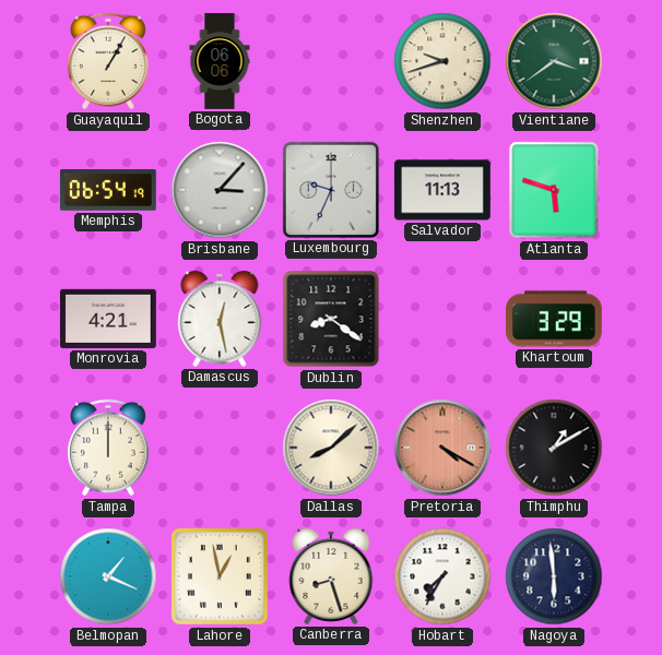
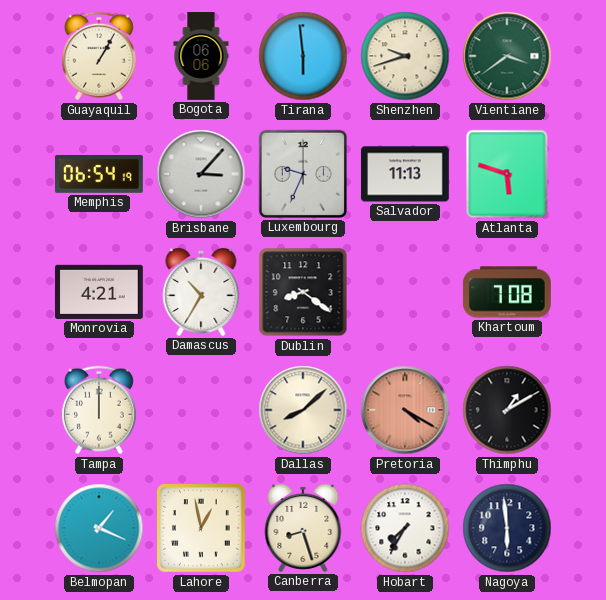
Tirana: none -> 5:59 (303, 56)
Damascus: 12:28 -> 10:35 (201, 292)
Khartoum: 3:29 -> 7:08 (507, 292)
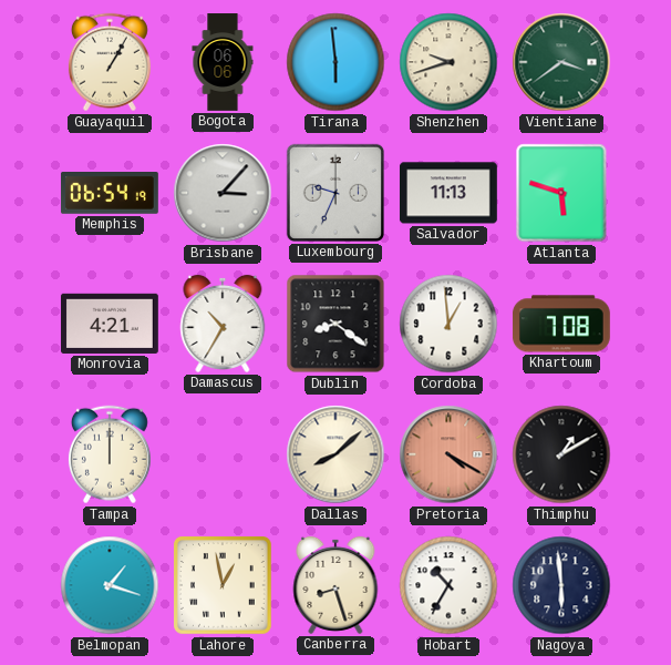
Cordoba: none -> 12:59 (448, 324)
Belmopan: 1:19 -> 1:18 (110, 585)
Hobart: 7:35 -> 10:35 (448, 585)
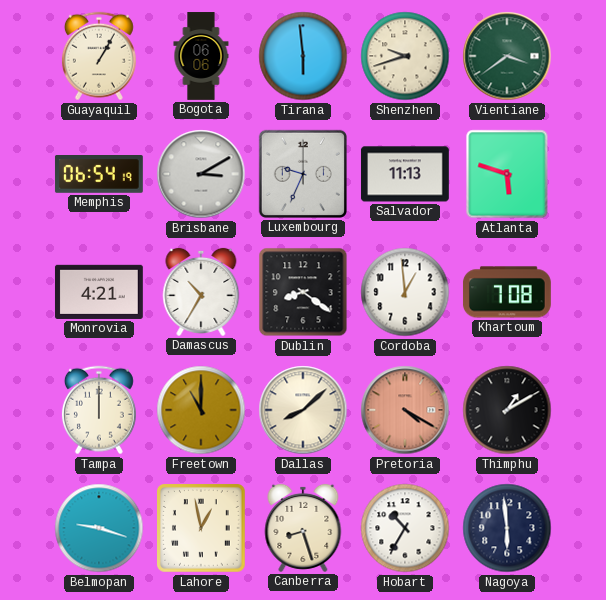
Brisbane: 3:07 -> 3:10 (201, 174)
Freetown: none -> 11:00 (201, 410)
Belmopan: 1:18 -> 9:18 (99, 528)
